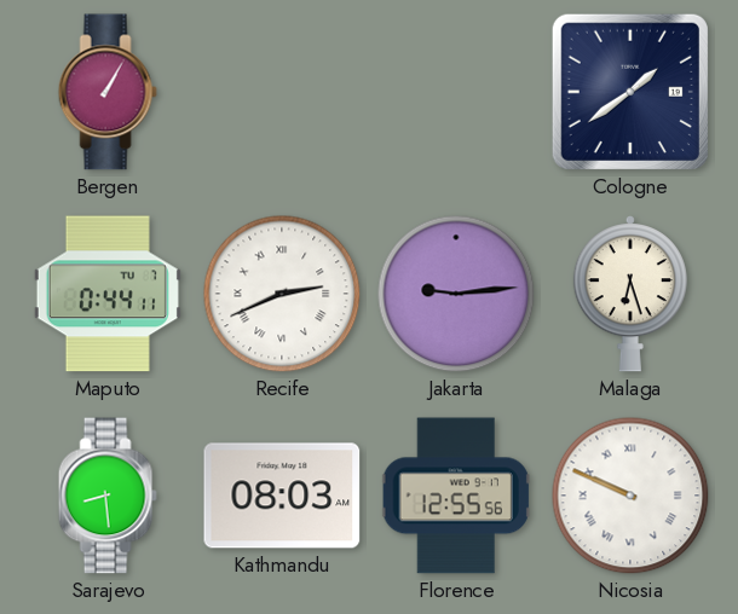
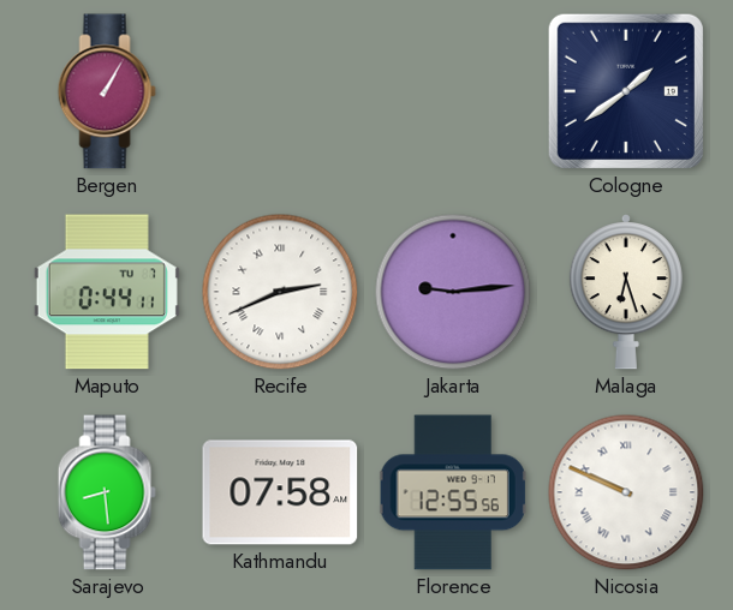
Kathmandu: 08:03 -> 07:58 (280, 492)
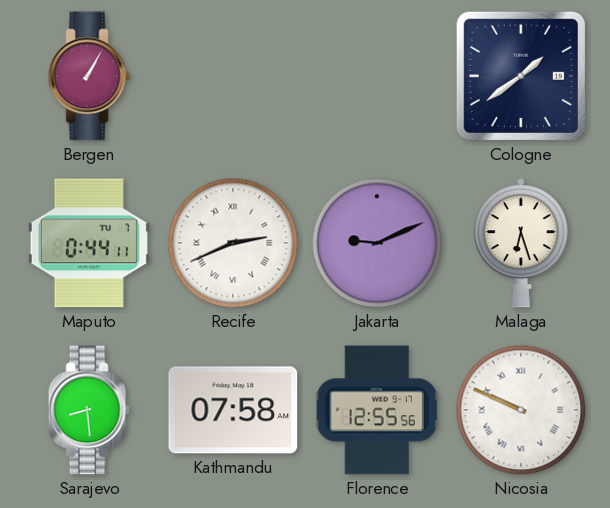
Jakarta: 9:14 -> 9:11 (377, 243)
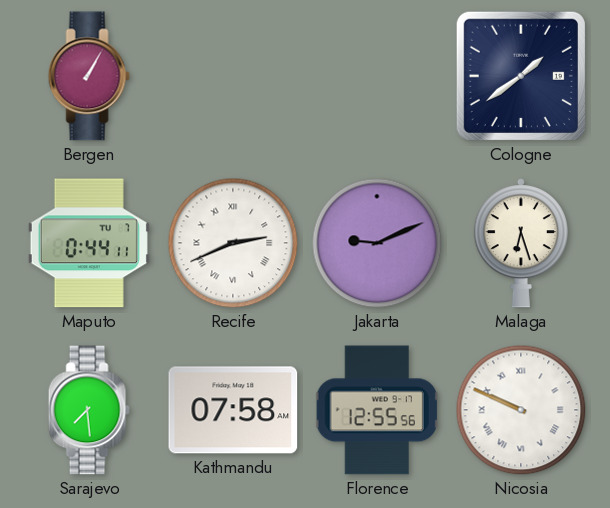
Sarajevo: 8:29 -> 7:29 (89, 410)
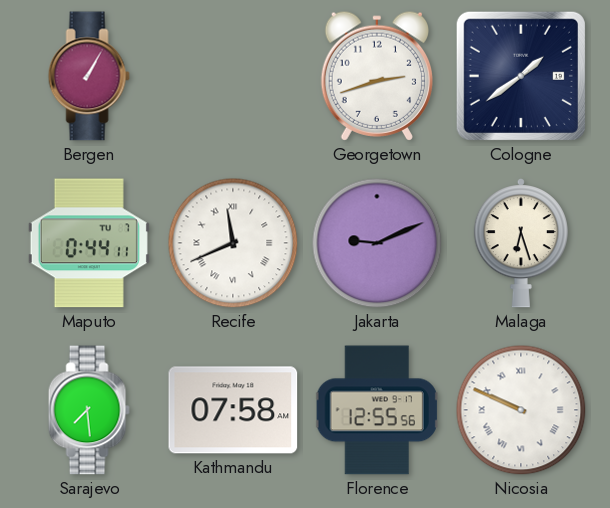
Georgetown: none -> 2:42 (376, 76)
Recife: 2:41 -> 11:41 (233, 243)
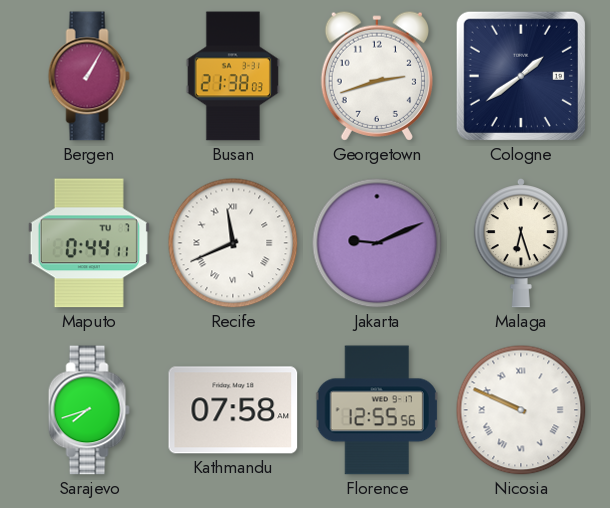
Busan: none -> 21:38 (233, 76)
Sarajevo: 7:29 -> 7:42 (89, 410)
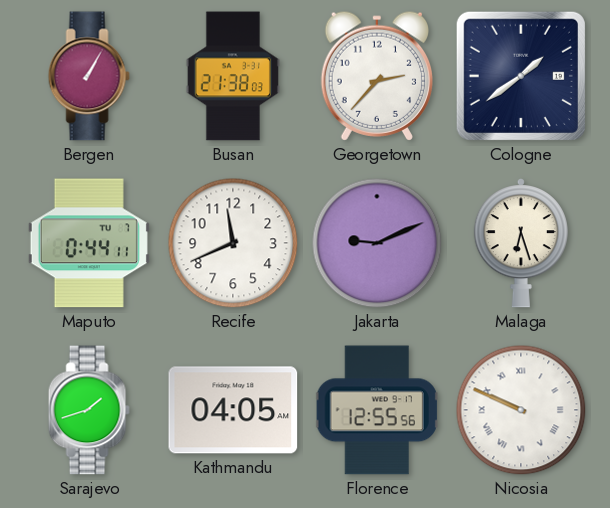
Georgetown: 2:42 -> 2:37 (376, 76)
Recife numerals: Roman -> Arabic (233, 243)
Sarajevo: 7:42 -> 1:42 (89, 410)
Kathmandu: 07:58 -> 04:05 (233, 410)
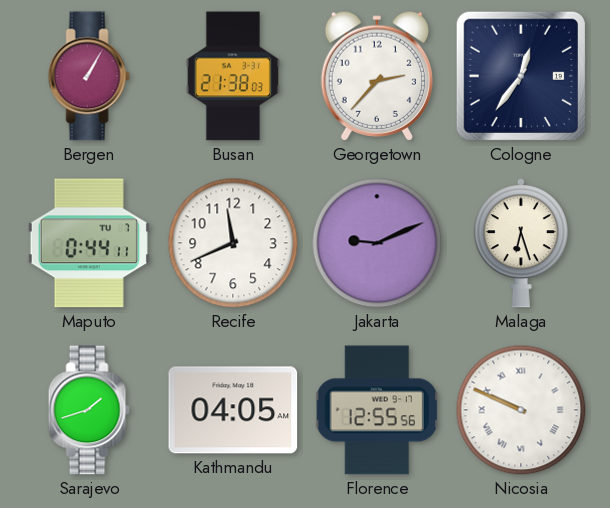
Cologne: 1:39 -> 12:36 (521, 76)
